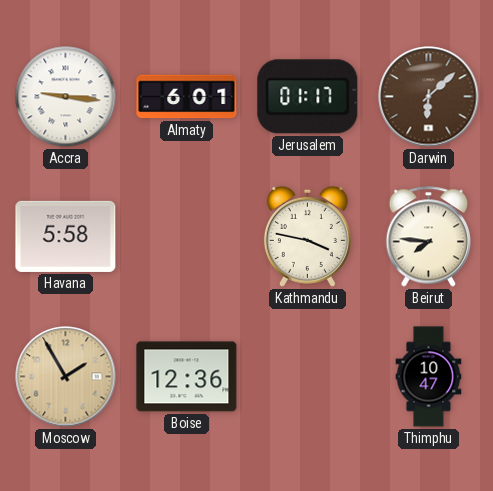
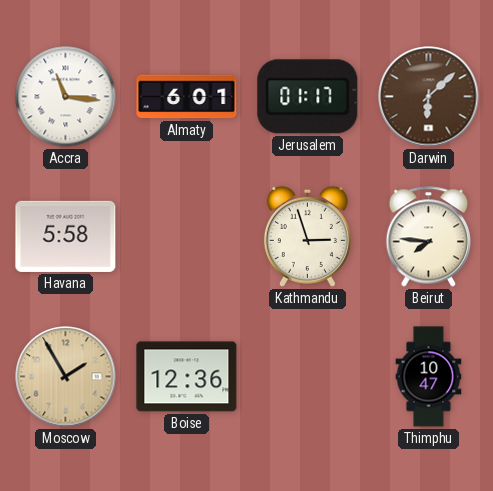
Accra: 9:16 -> 11:16 (66, 97)
Kathmandu: 3:47 -> 2:57 (307, 236)
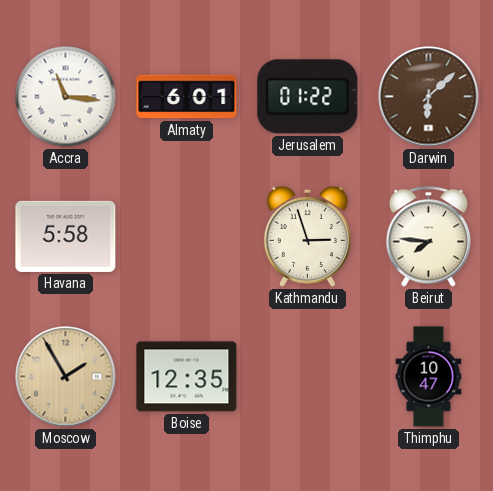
Jerusalem: 01:17 -> 01:22 (308, 97)
Boise: 12:36 -> 12:35 (187, 377)
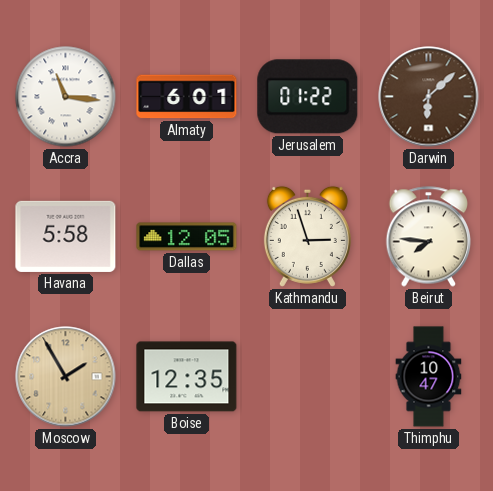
Dallas: none -> 12:05 (187, 237)
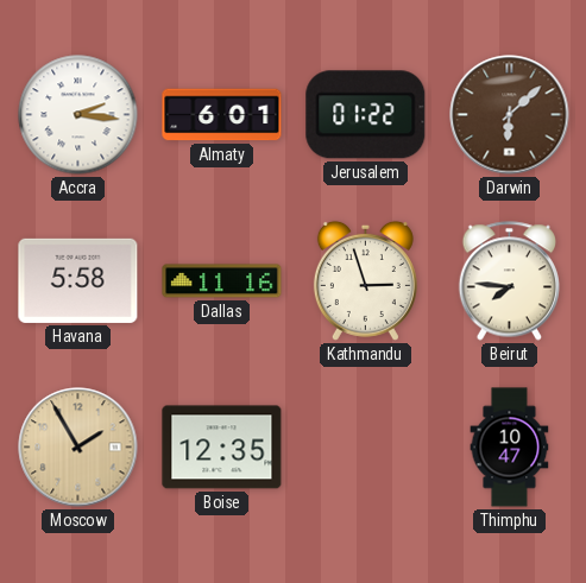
Accra: 11:16 -> 2:16 (78, 115)
Dallas: 12:05 -> 11:16 (222, 281)
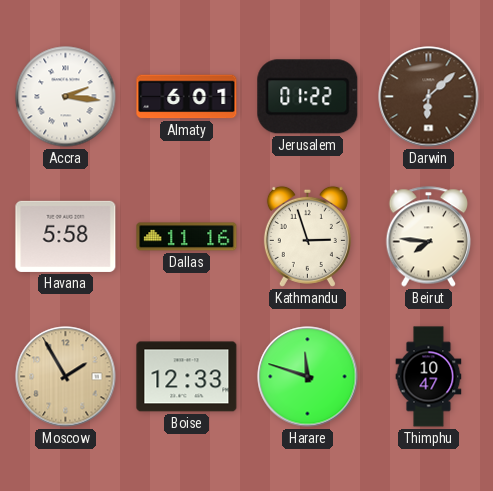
Boise: 12:35 -> 12:33 (187, 377)
Harare: none -> 11:48 (308, 377)
